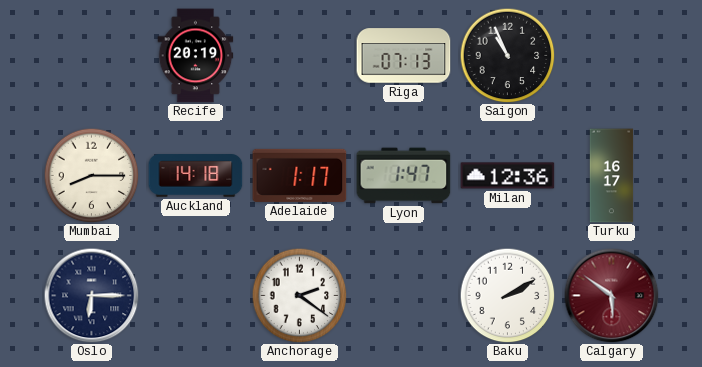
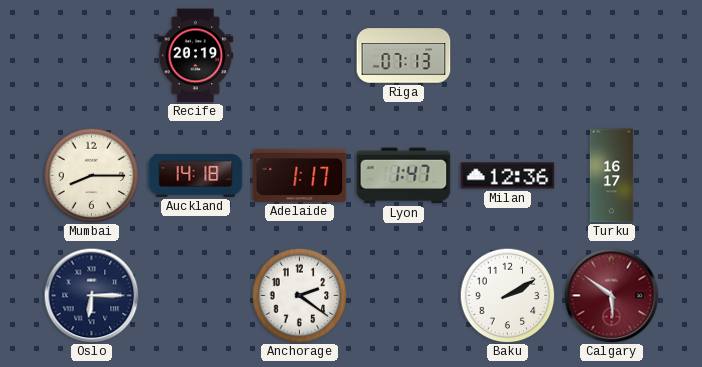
Saigon: 10:56 -> none (507, 55)
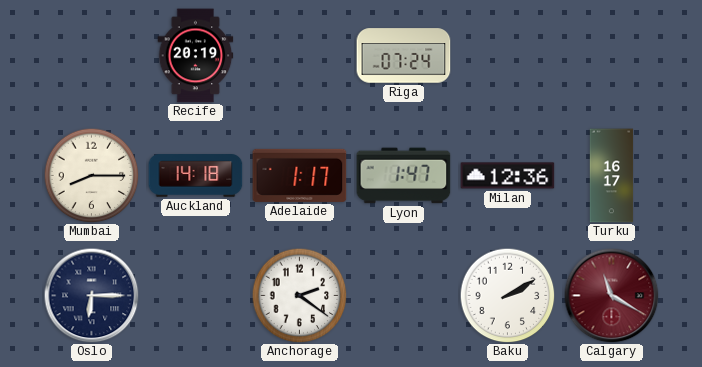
Riga: 07:13 -> 07:24 (404, 56)
Calgary: 5:51 -> 11:20 (611, 295)
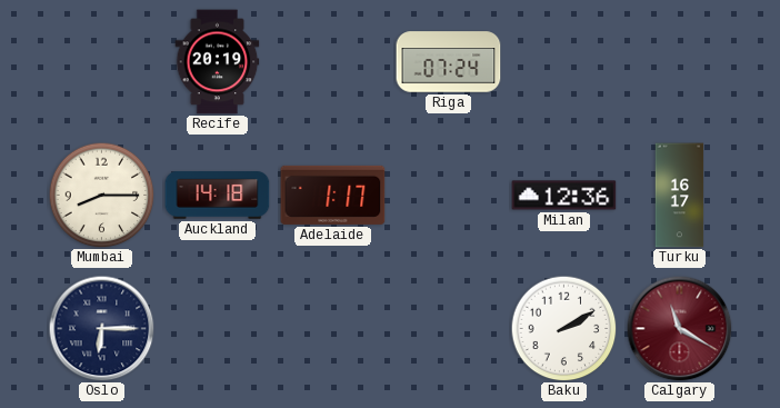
Lyon: 1:47 -> none (404, 176)
Anchorage: 2:21 -> none (299, 295)
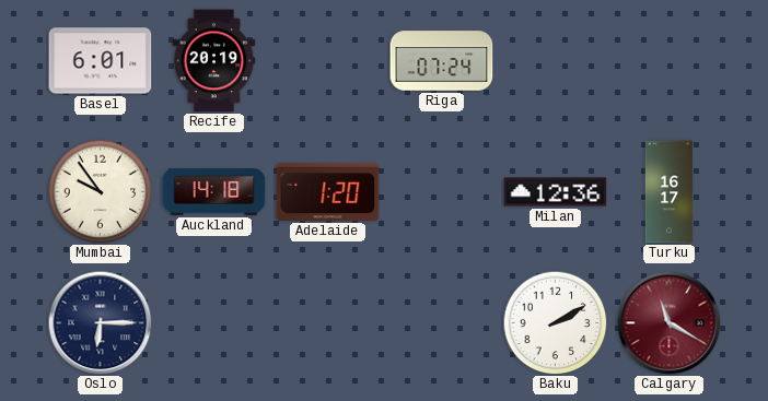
Basel: none -> 6:01 (101, 61)
Mumbai: 8:15 -> 9:54 (100, 191)
Adelaide: 1:17 -> 1:20 (328, 191)
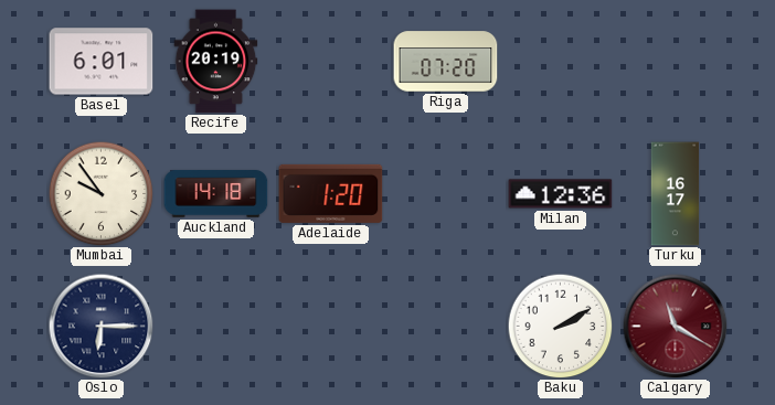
Riga: 07:24 -> 07:20 (446, 62)
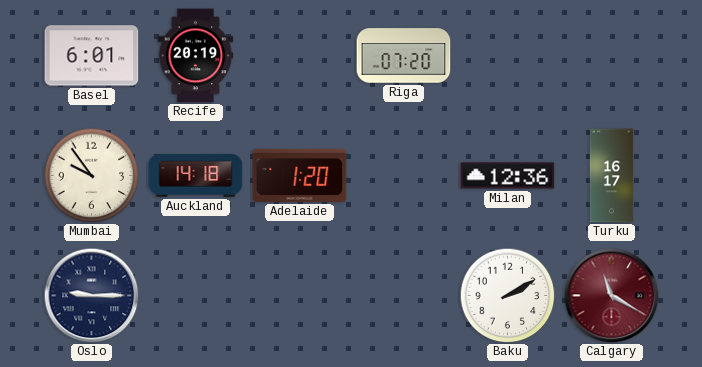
Oslo: 6:15 -> 9:15 (91, 295)
